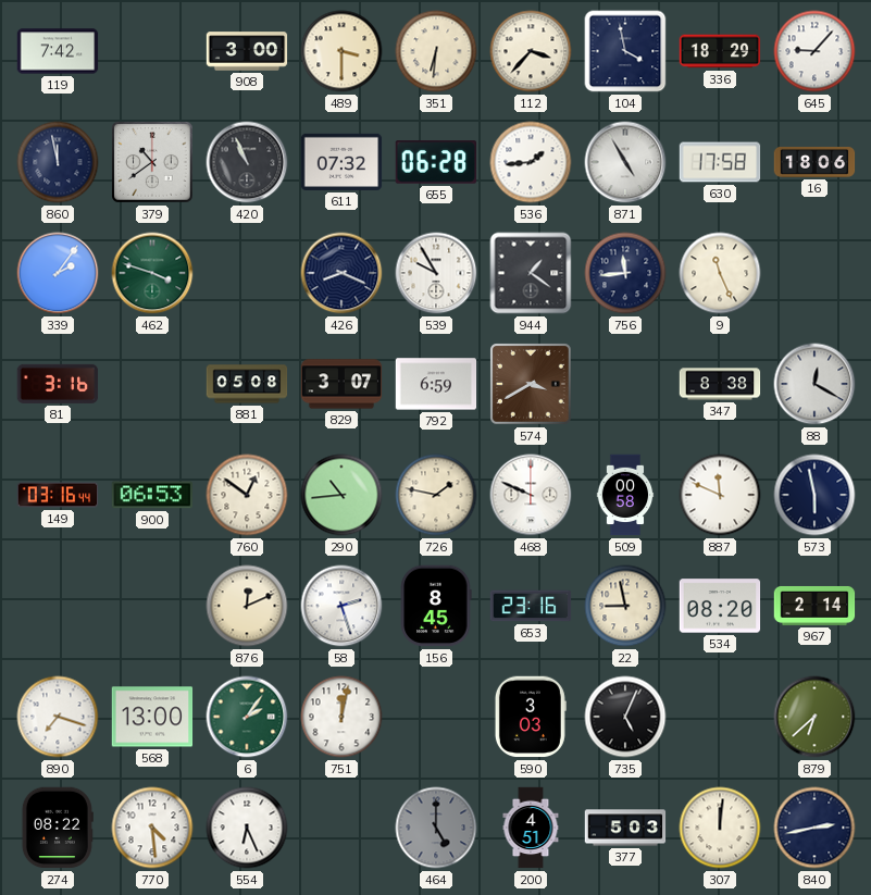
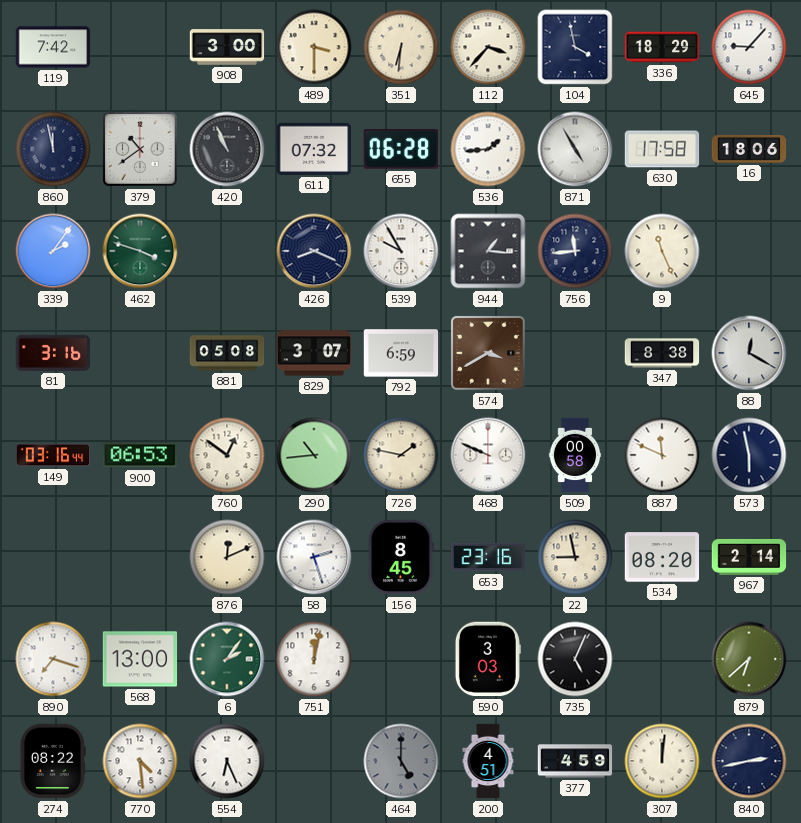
944: 1:21 -> 1:16 (488, 251)
377: 5:03 -> 4:59 (575, 761)
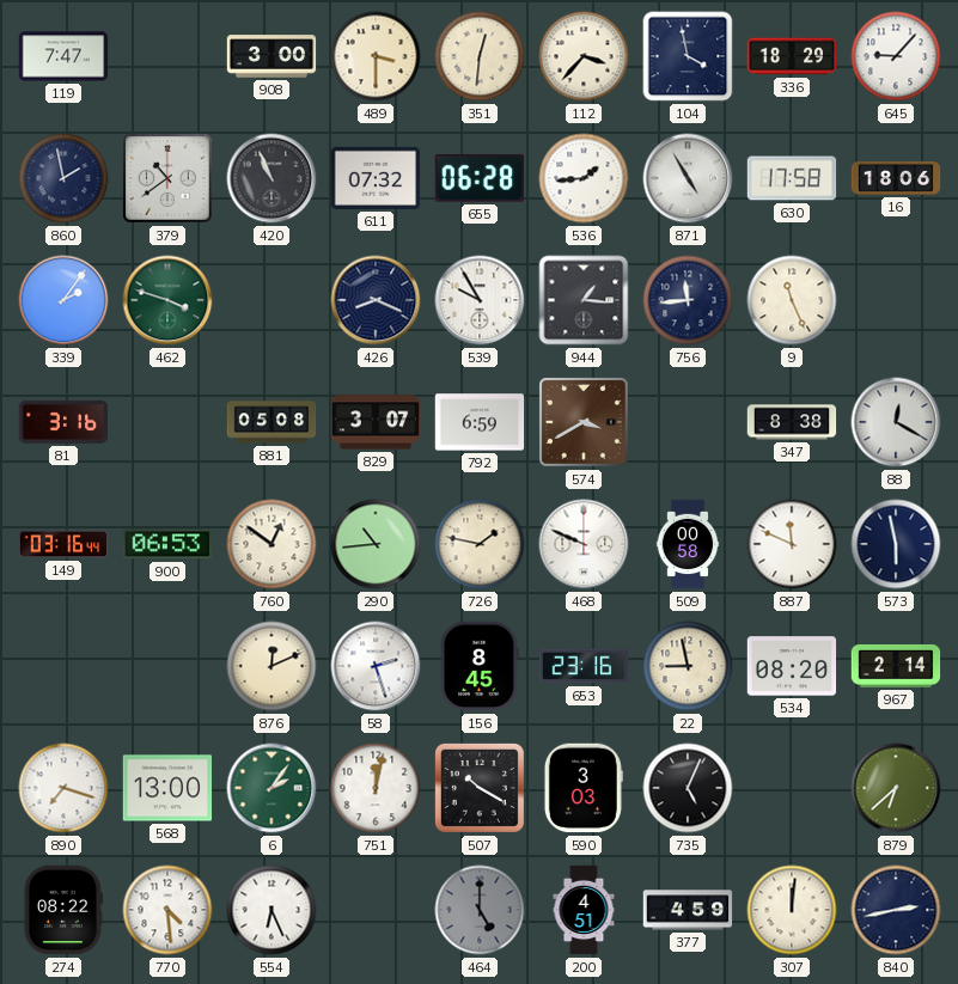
119: 7:42 -> 7:47 (63, 56)
351: 6:31 -> 12:31 (480, 56)
860: 11:58 -> 1:58 (63, 178)
507: none -> 10:20 (480, 788)
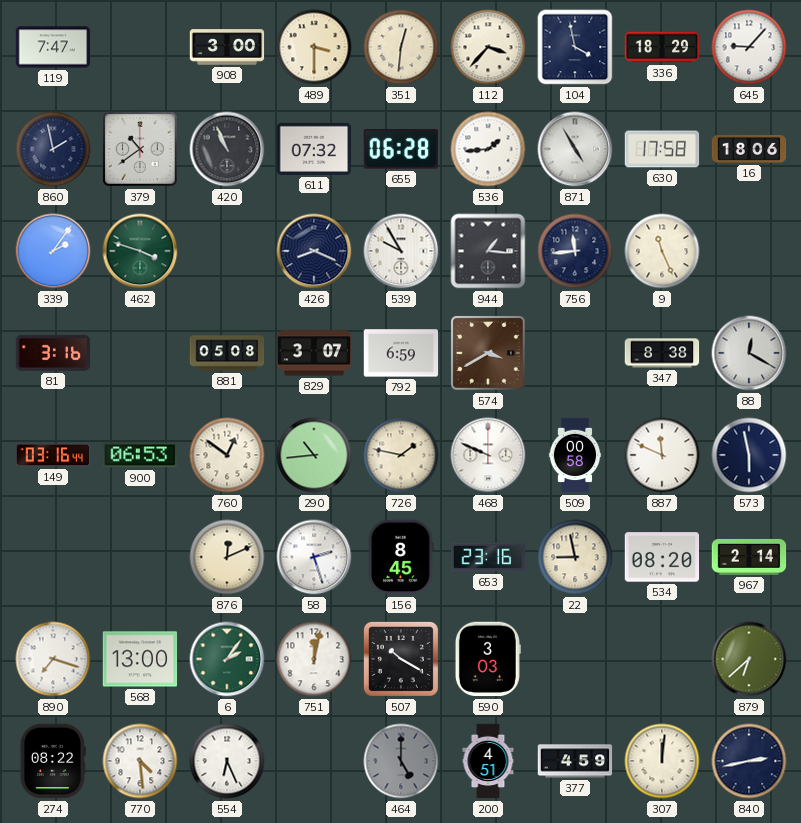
735: 5:04 -> none (688, 788)
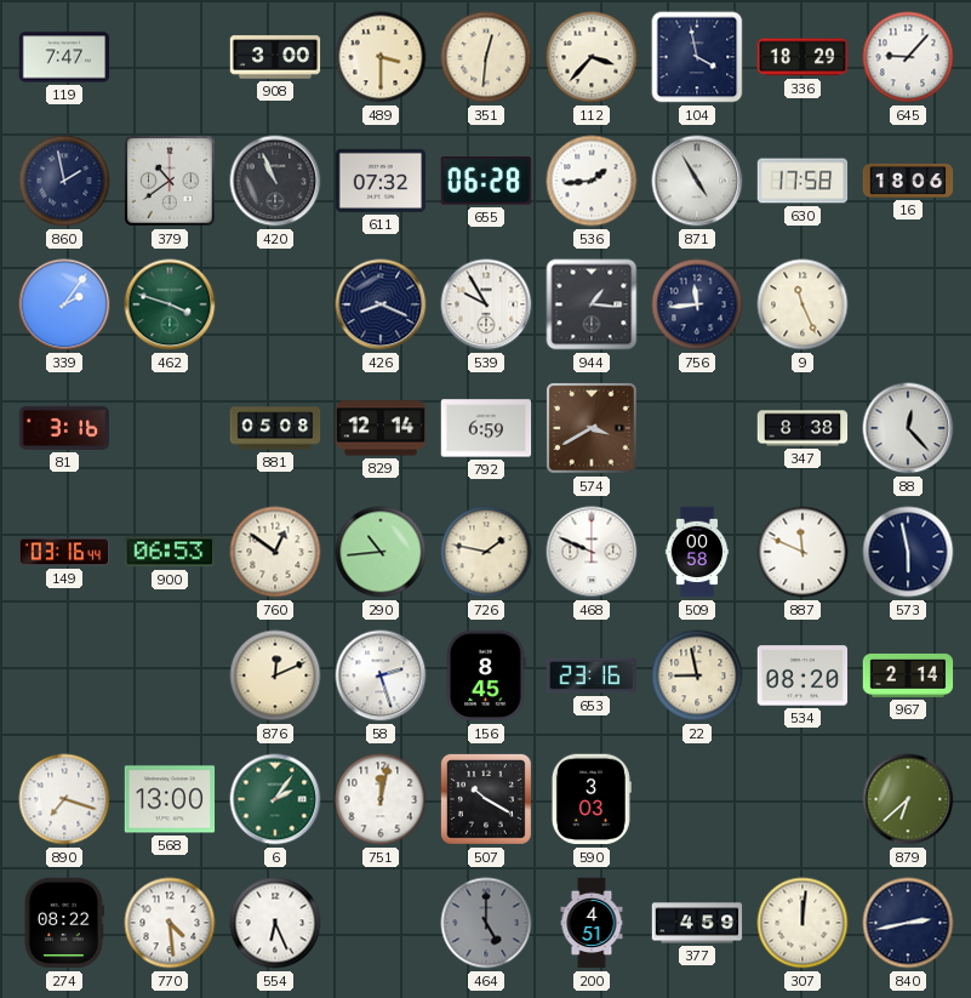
829: 3:07 -> 12:14 (381, 428)
88: 12:20 -> 12:23 (908, 428)
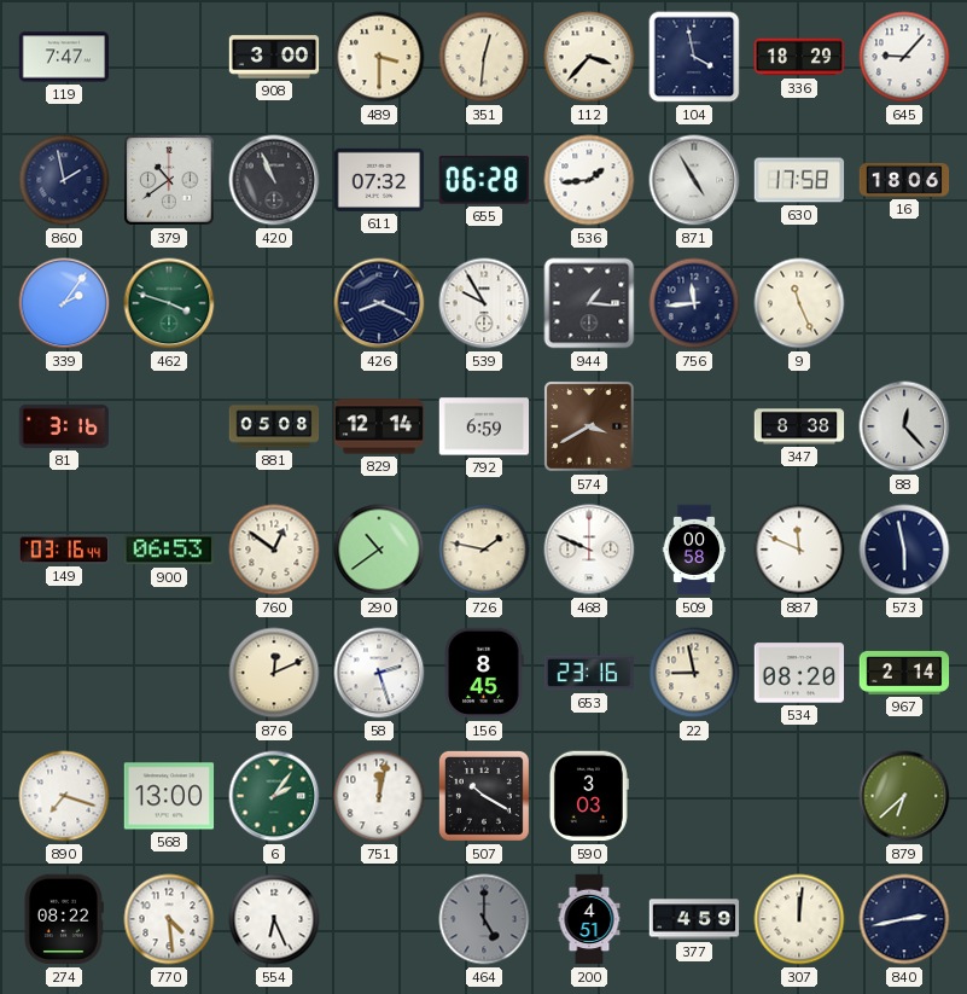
290: 10:44 -> 10:39 (379, 550)
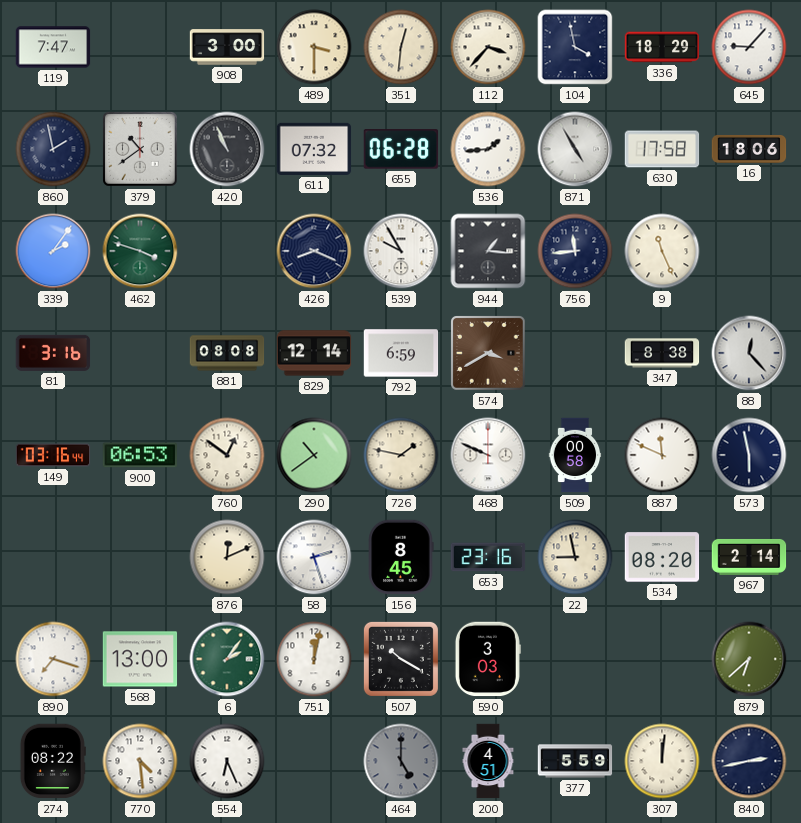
881: 05:08 -> 08:08 (227, 353)
377: 4:59 -> 5:59 (575, 761)
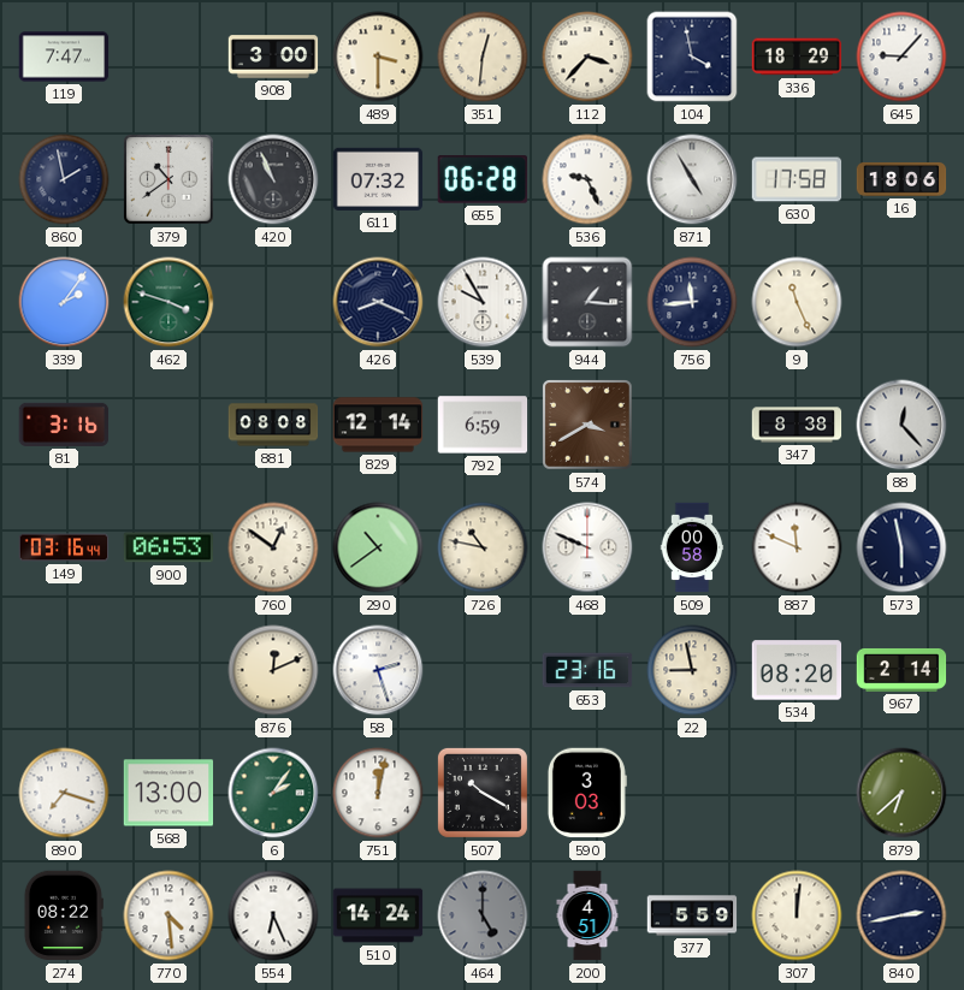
536: 1:44 -> 9:26 (587, 179)
726: 1:47 -> 10:47 (483, 547)
156: 8:45 -> none (401, 557)
510: none -> 14:24 (378, 915)
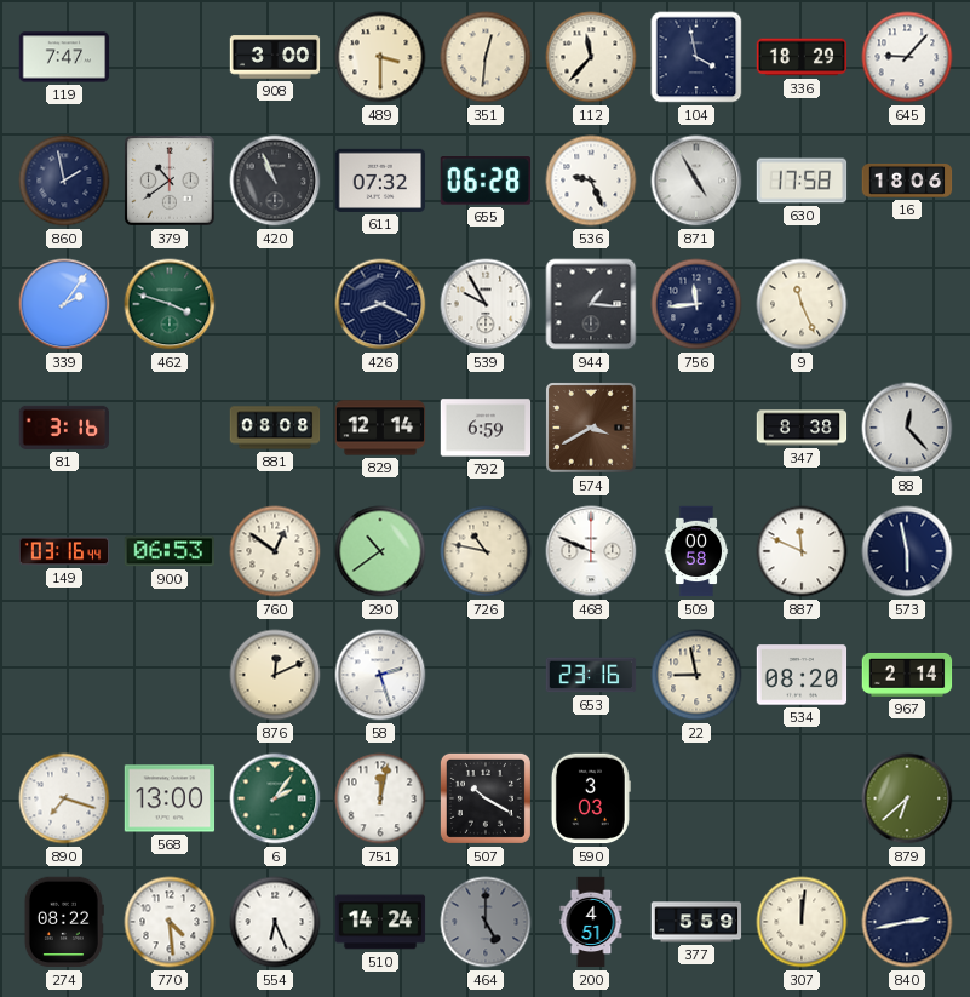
112: 3:37 -> 11:37 (591, 57)
